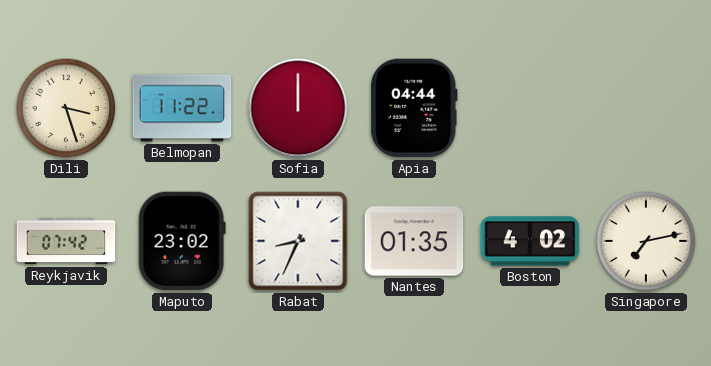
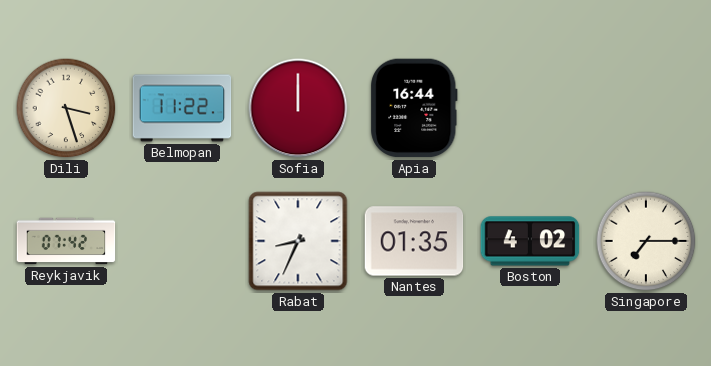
Apia: 04:44 -> 16:44 (415, 108)
Maputo: 23:02 -> none (182, 241)
Singapore: 7:13 -> 7:15 (646, 241)
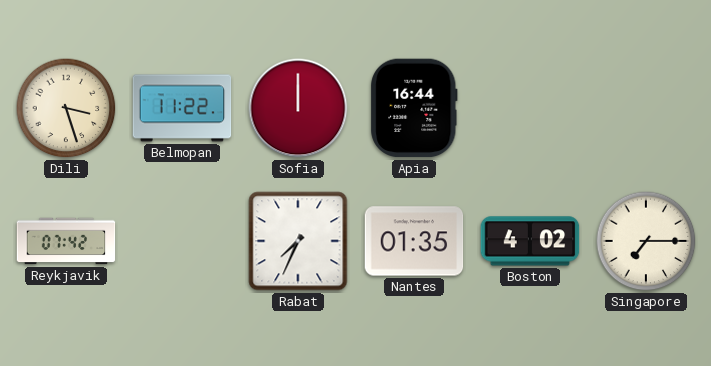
Rabat: 8:34 -> 7:34 (298, 241)
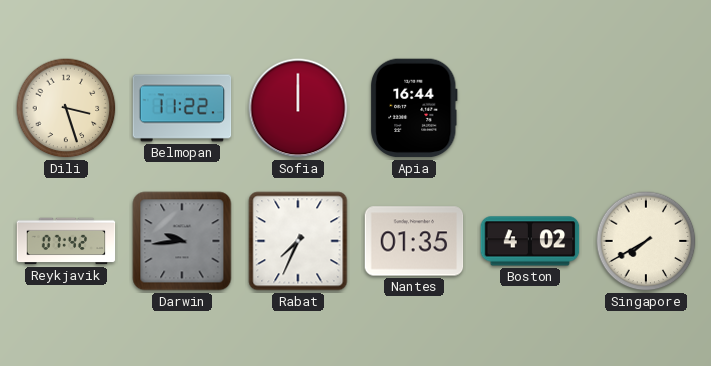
Darwin: none -> 9:44 (182, 241)
Singapore: 7:15 -> 7:40 (646, 241)
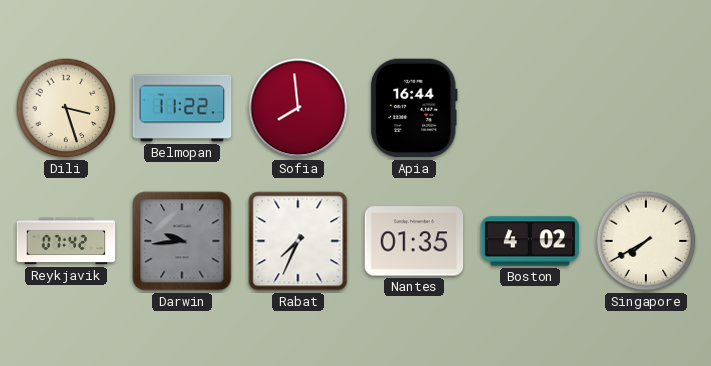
Sofia: 12:00 -> 7:59 (298, 108)
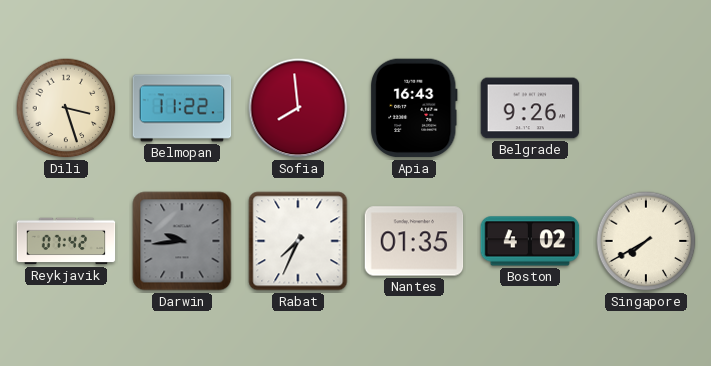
Apia: 16:44 -> 16:43 (415, 108)
Belgrade: none -> 9:26 (530, 108)
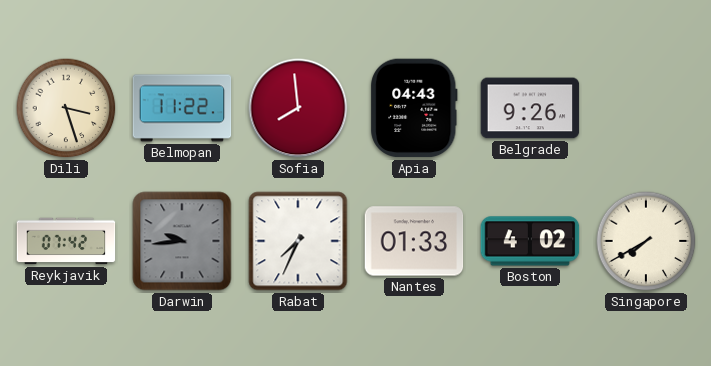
Apia: 16:43 -> 04:43 (415, 108)
Nantes: 01:35 -> 01:33 (414, 241)
